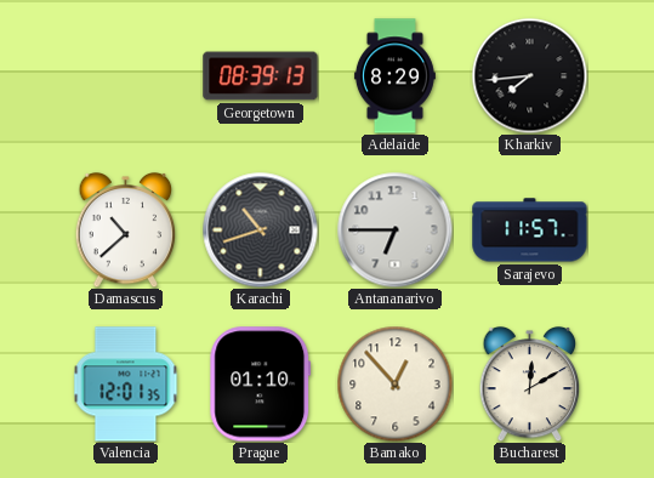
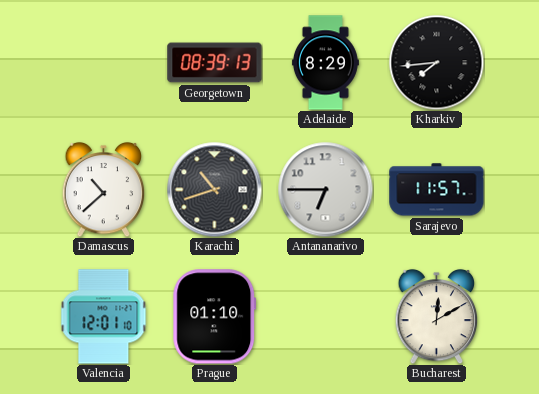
Valencia: 12:01:35 -> 12:01:10 (104, 317)
Bamako: 12:53 -> none (394, 383)
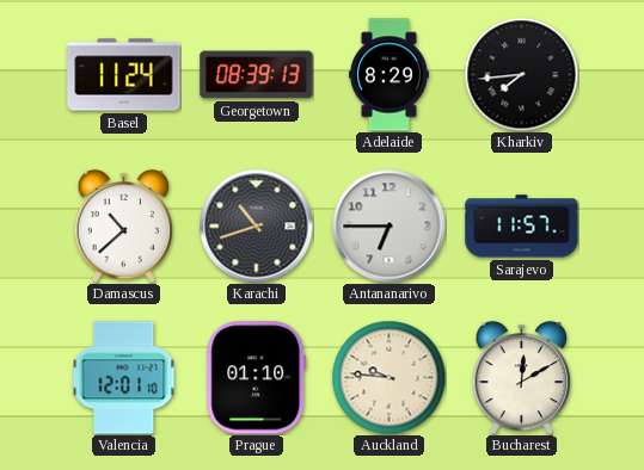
Basel: none -> 11:24 (124, 75)
Auckland: none -> 9:46 (388, 377)
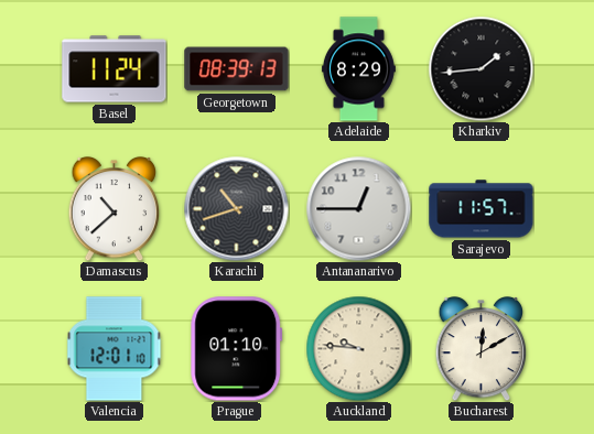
Kharkiv: 7:44 -> 1:44 (480, 68)
Antananarivo: 6:45 -> 12:45 (358, 208)
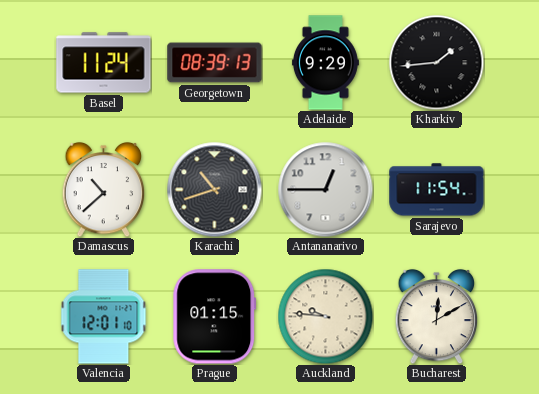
Adelaide: 8:29 -> 9:29 (325, 63)
Sarajevo: 11:57 -> 11:54 (437, 190)
Prague: 01:10 -> 01:15 (215, 317)
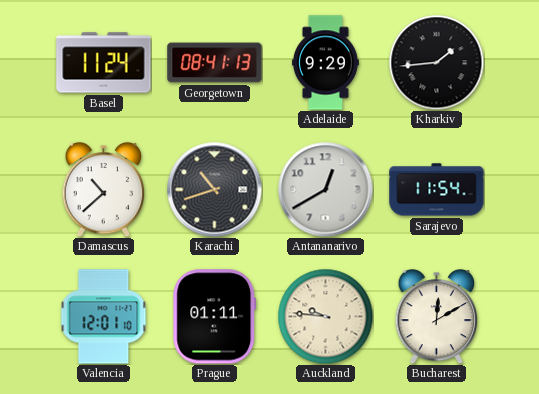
Georgetown: 08:39 -> 08:41 (215, 63)
Antananarivo: 12:45 -> 12:40 (325, 189)
Prague: 01:15 -> 01:11 (215, 317)
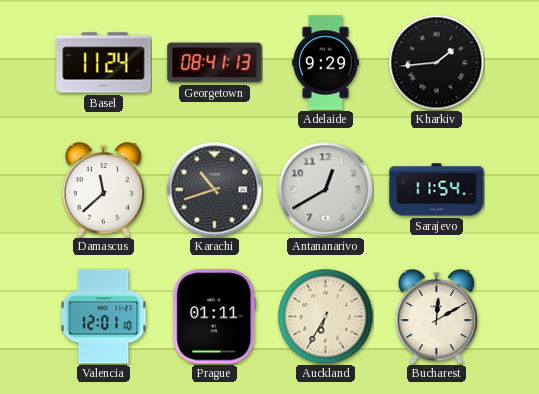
Damascus: 10:38 -> 11:38 (104, 189)
Auckland: 9:46 -> 6:35 (325, 316)
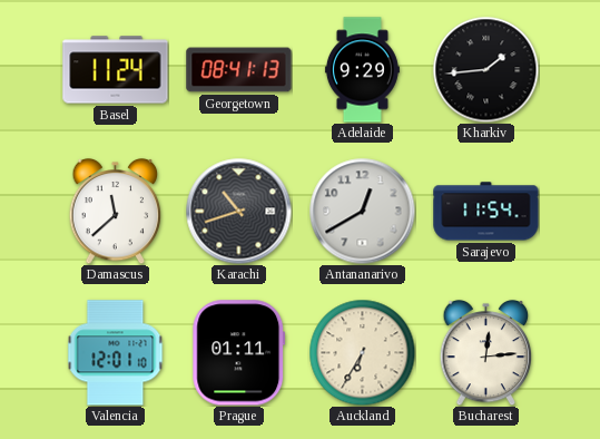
Bucharest: 12:10 -> 12:14 (486, 352)
